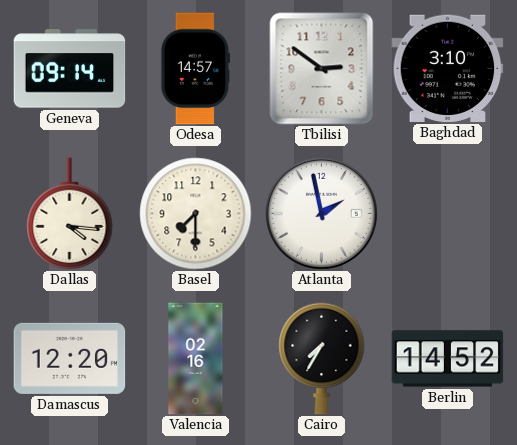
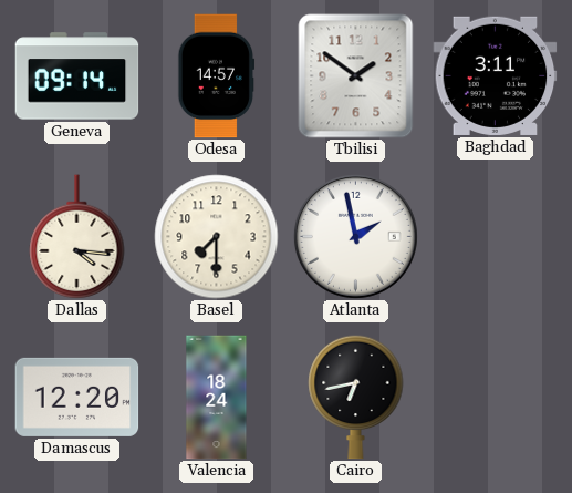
Tbilisi: 2:51 -> 1:51 (356, 76)
Baghdad: 3:10 -> 3:11 (496, 75)
Valencia: 02:16 -> 18:24 (217, 398)
Cairo: 7:35 -> 6:43 (356, 397)
Berlin: 14:52 -> none (448, 359)
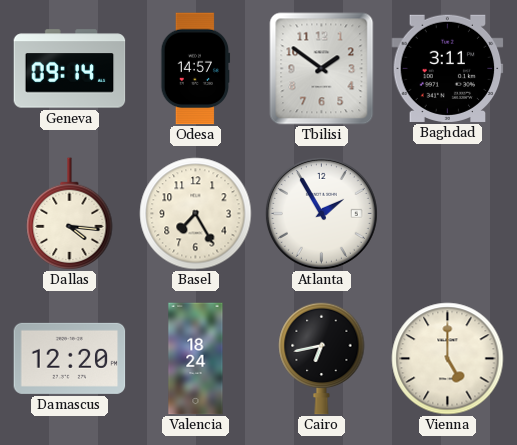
Basel: 7:30 -> 7:25 (196, 214)
Atlanta: 1:58 -> 1:55 (321, 213)
Vienna: none -> 5:00 (448, 359)
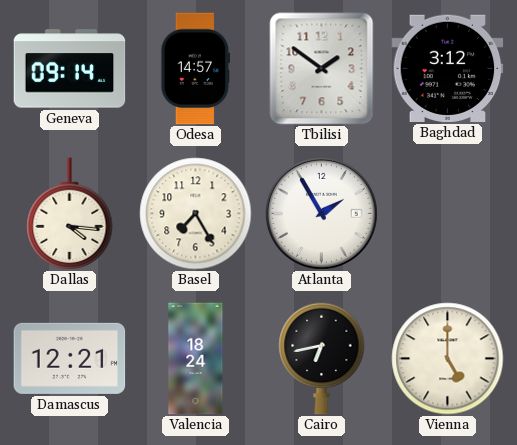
Baghdad: 3:11 -> 3:12 (448, 68)
Damascus: 12:20 -> 12:21 (70, 358)
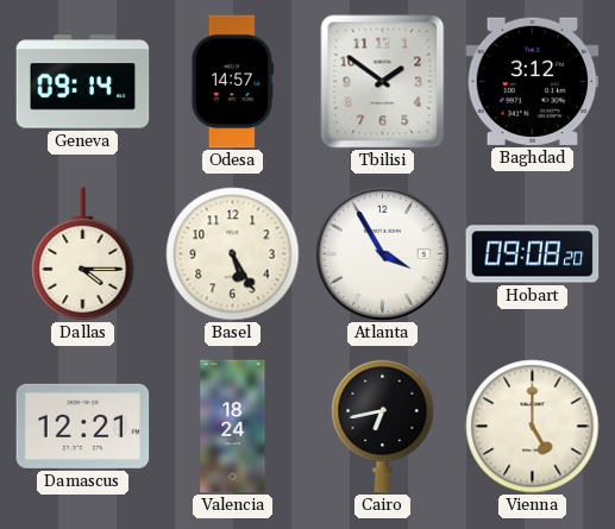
Dallas: 4:16 -> 4:15 (83, 254)
Basel: 7:25 -> 5:25 (233, 254)
Atlanta: 1:55 -> 3:55 (382, 253)
Hobart: none -> 09:08 (533, 254)
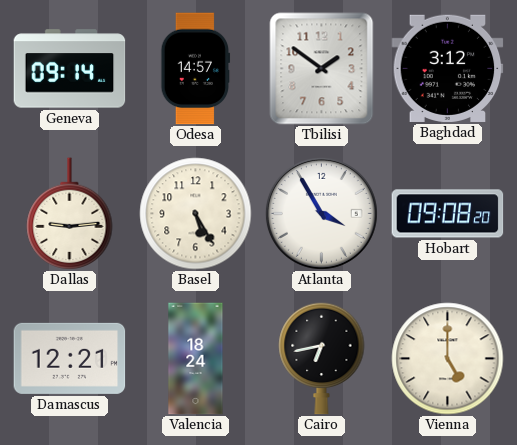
Dallas: 4:15 -> 9:14 (70, 214)
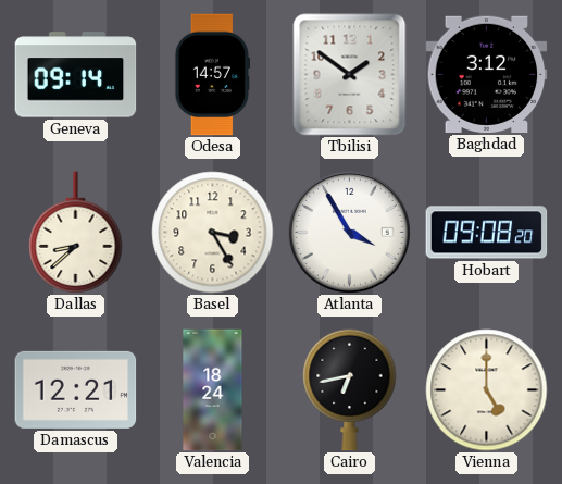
Dallas: 9:14 -> 8:38 (76, 233)
Basel: 5:25 -> 3:25 (213, 233)
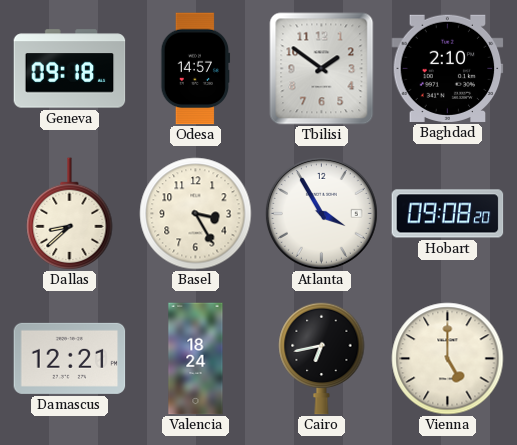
Geneva: 09:14 -> 09:18 (70, 69)
Baghdad: 3:12 -> 2:10 (448, 68)
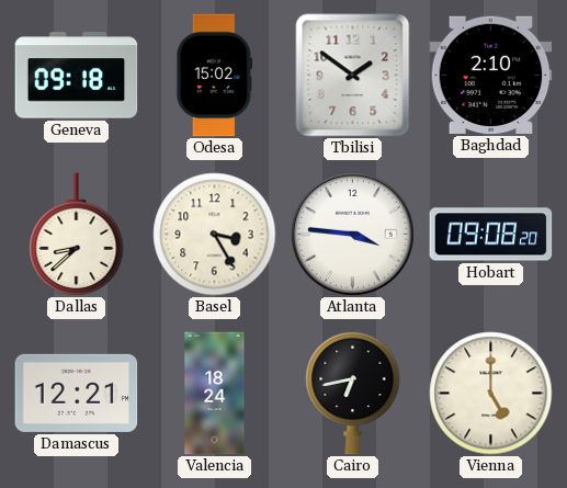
Odesa: 14:57 -> 15:02 (215, 76)
Atlanta: 3:55 -> 3:46 (352, 234)
